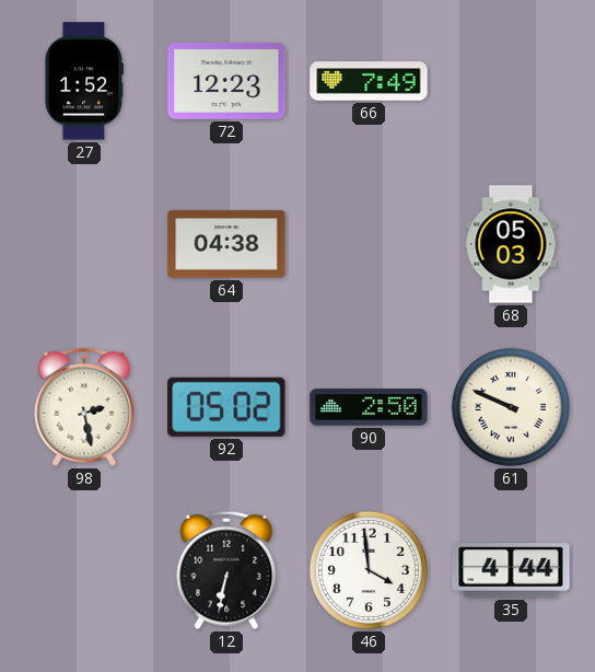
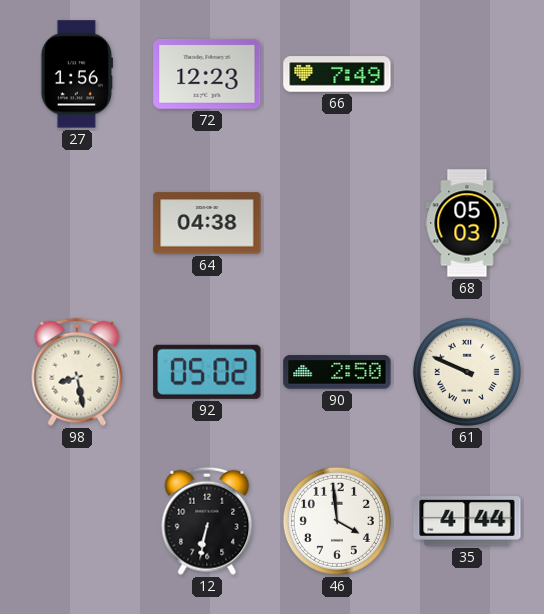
27: 1:52 -> 1:56 (77, 74)
98: 2:28 -> 8:28 (77, 372)
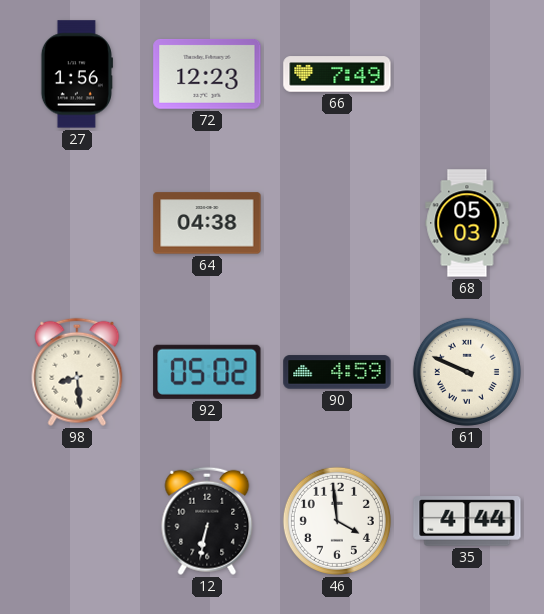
98: 8:28 -> 8:29 (77, 372)
90: 2:50 -> 4:59 (337, 372)
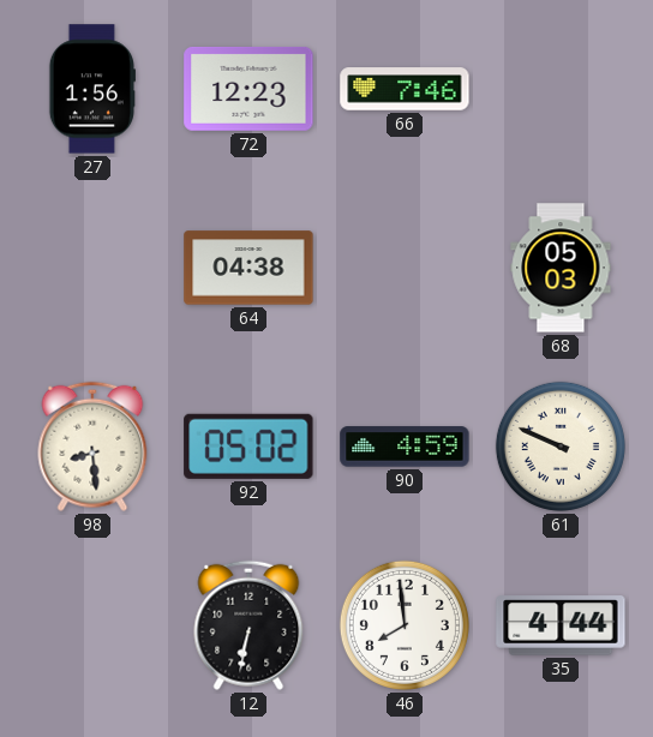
66: 7:49 -> 7:46 (405, 89)
46: 3:59 -> 7:59 (405, 625)
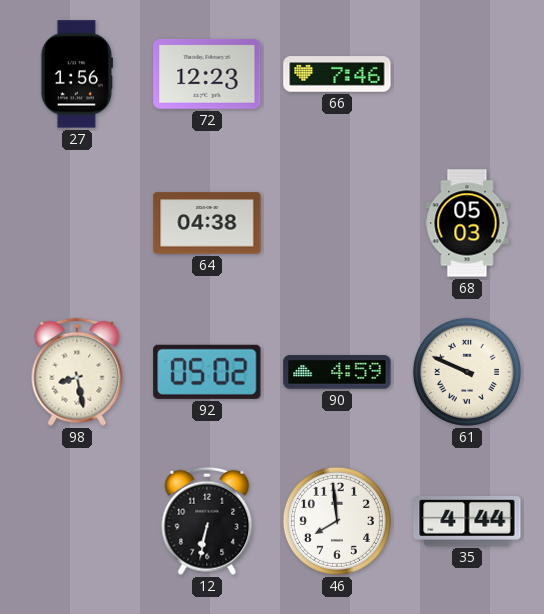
98: 8:29 -> 8:28 (77, 372)
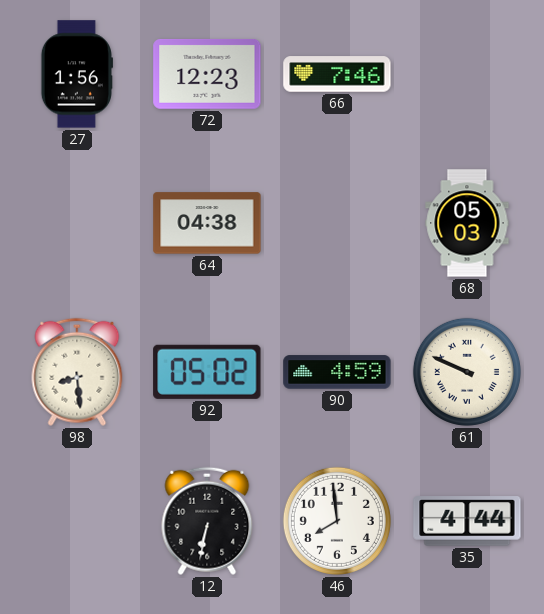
98: 8:28 -> 8:29 (77, 372)
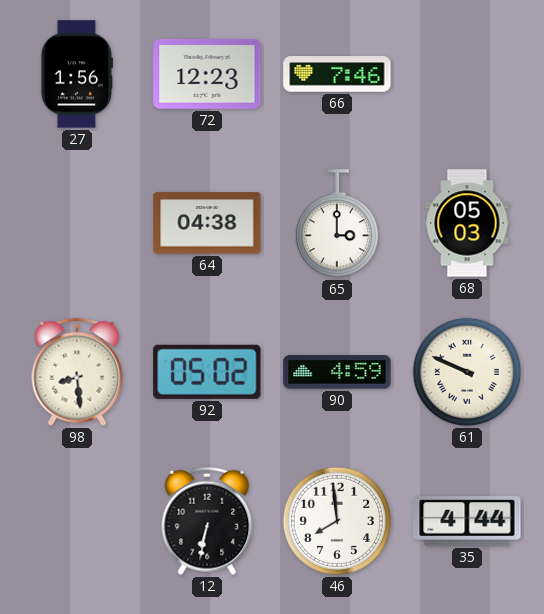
65: none -> 3:00 (337, 224)
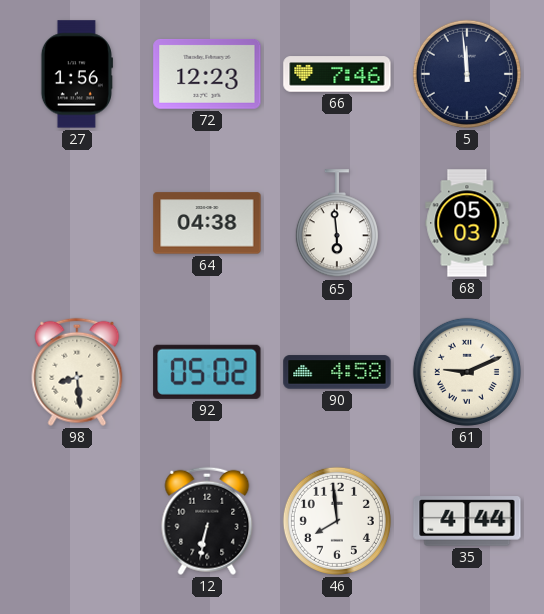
5: none -> 11:59 (467, 74)
65: 3:00 -> 5:59 (337, 224)
90: 4:59 -> 4:58 (337, 372)
61: 9:49 -> 9:11 (467, 372)
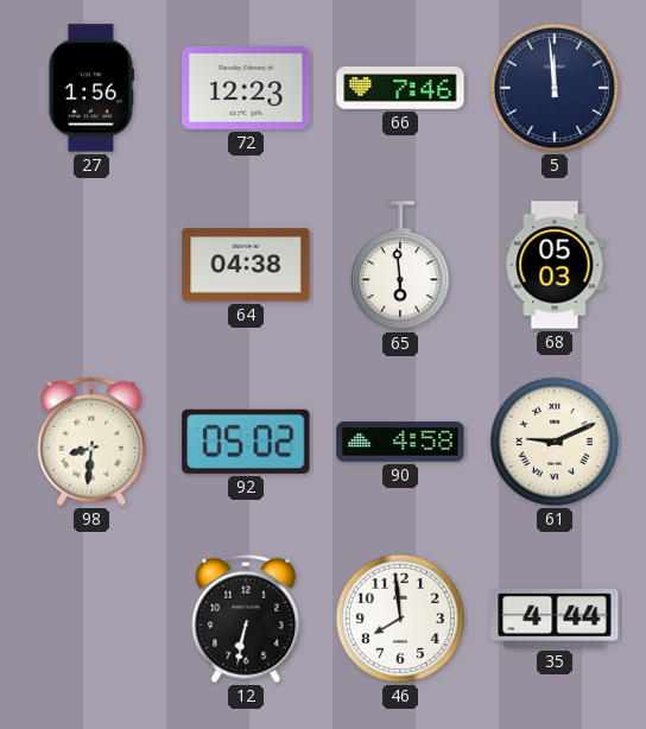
98: 8:29 -> 8:31 (91, 442)
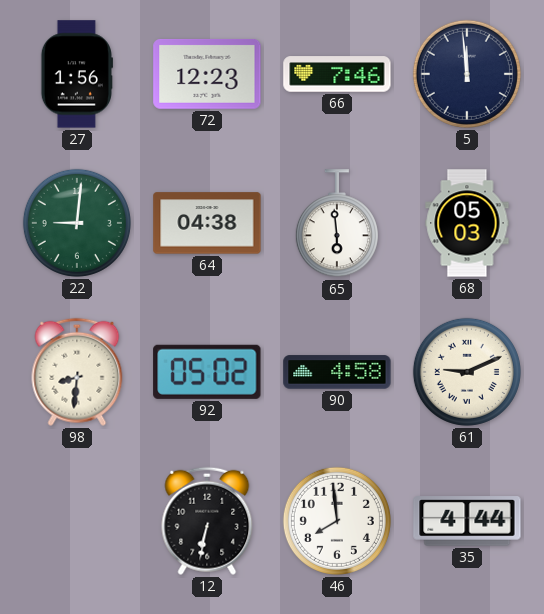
22: none -> 9:01 (77, 223)
